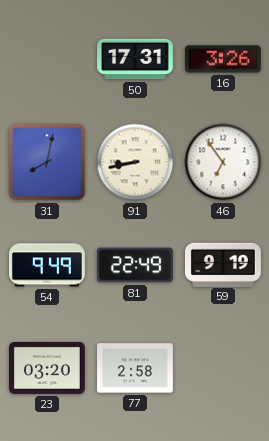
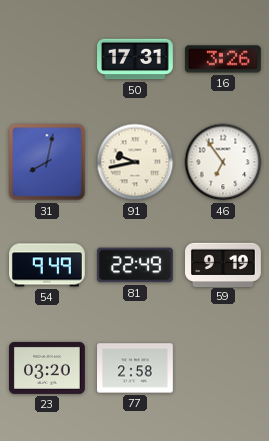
91: 8:43 -> 9:43 (135, 162)
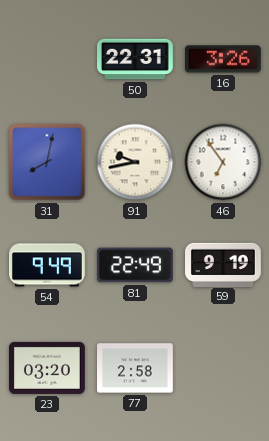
50: 17:31 -> 22:31 (136, 59)
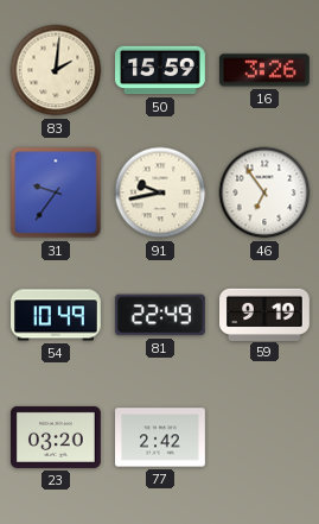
83: none -> 2:01 (56, 70)
50: 22:31 -> 15:59 (161, 70)
31: 8:02 -> 9:36 (56, 192)
54: 9:49 -> 10:49 (57, 315)
77: 2:58 -> 2:42 (161, 437)
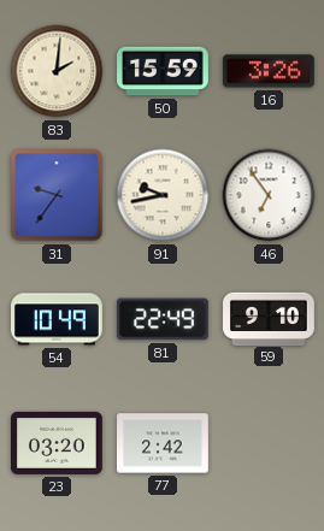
59: 9:19 -> 9:10 (270, 318)
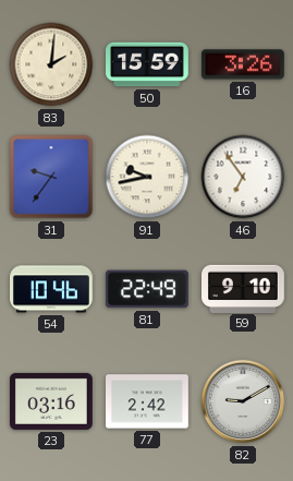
54: 10:49 -> 10:46 (52, 289)
23: 03:20 -> 03:16 (52, 401)
82: none -> 9:10 (243, 401)
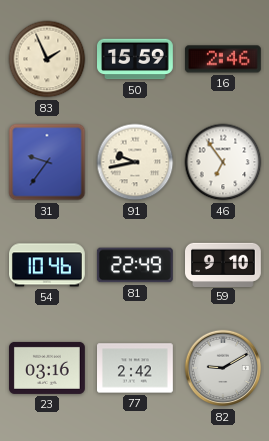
83: 2:01 -> 1:56 (47, 59)
16: 3:26 -> 2:46 (223, 59)
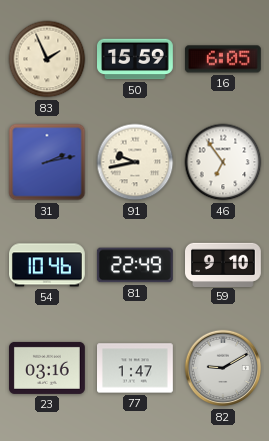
16: 2:46 -> 6:05 (223, 59)
31: 9:36 -> 2:13 (47, 162)
77: 2:42 -> 1:47 (136, 368)
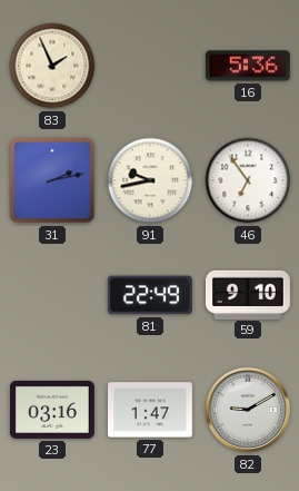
50: 15:59 -> none (136, 59)
16: 6:05 -> 5:36 (248, 66)
54: 10:46 -> none (48, 265)
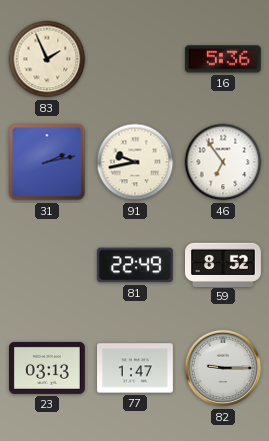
59: 9:10 -> 8:52 (224, 264)
23: 03:16 -> 03:13 (48, 368)
82: 9:10 -> 9:15 (223, 368)
